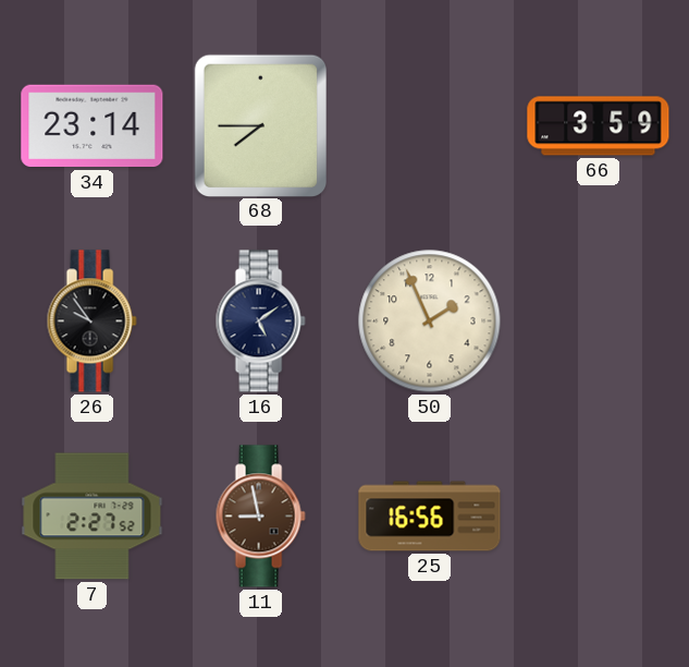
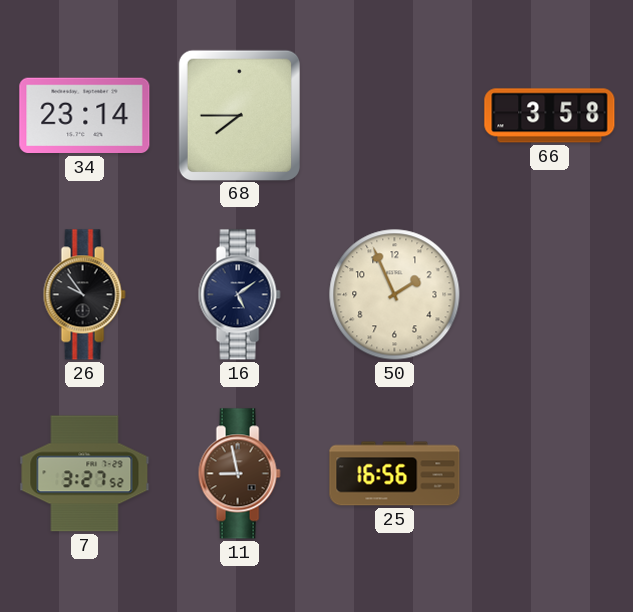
66: 3:59 -> 3:58 (550, 116)
7: 2:27 -> 3:27 (85, 474)
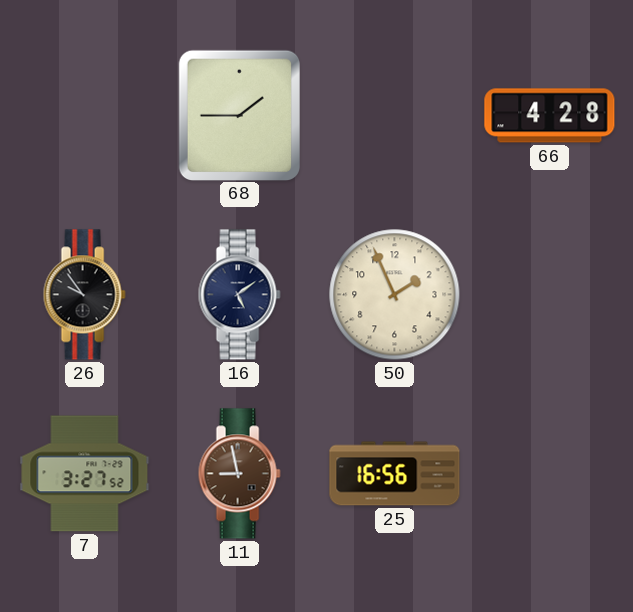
34: 23:14 -> none (85, 116)
68: 7:45 -> 1:45 (239, 115)
66: 3:58 -> 4:28 (550, 116)
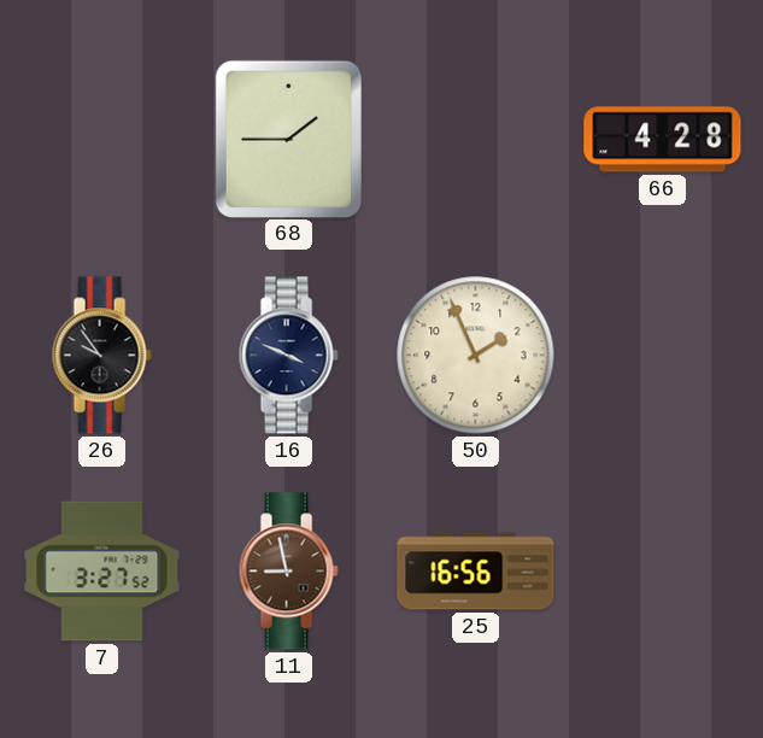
16: 5:09 -> 3:49 (288, 356)
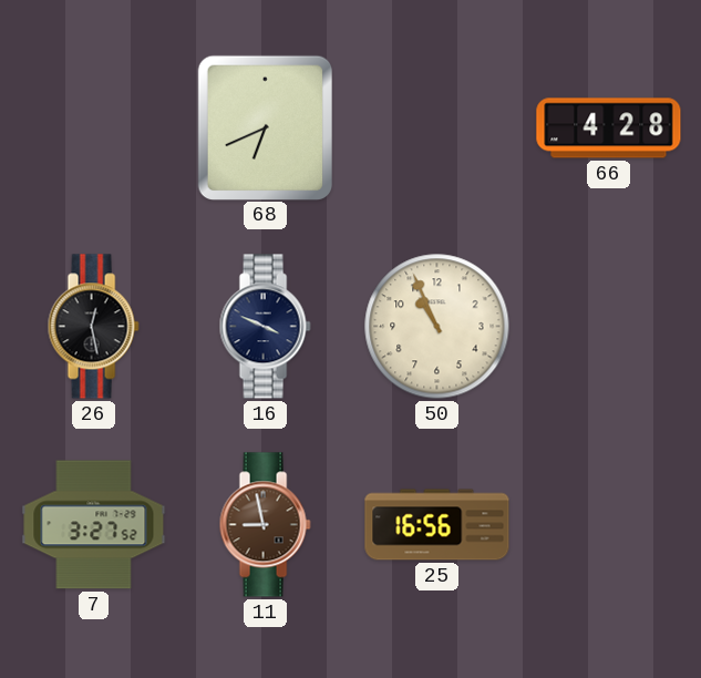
68: 1:45 -> 6:41 (265, 127)
26: 9:54 -> 12:28 (93, 327)
50: 1:56 -> 10:56 (437, 327)
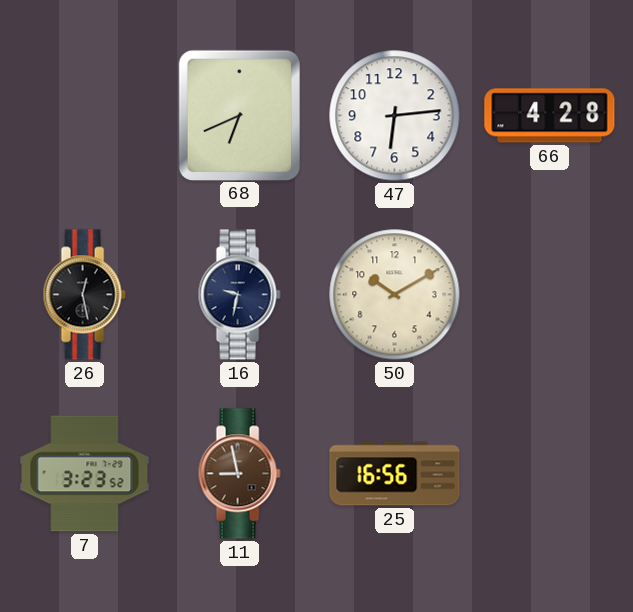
47: none -> 6:14 (395, 116)
16: 3:49 -> 9:32 (239, 295)
50: 10:56 -> 10:10 (395, 295)
7: 3:27 -> 3:23 (85, 474)
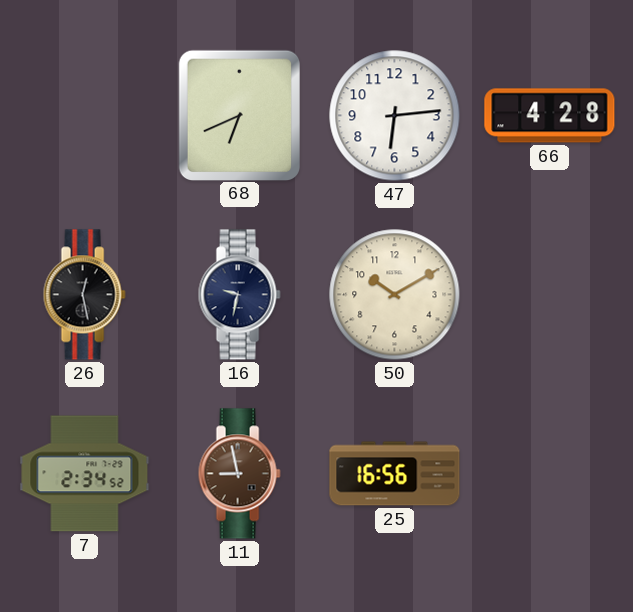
7: 3:23 -> 2:34 (85, 474)
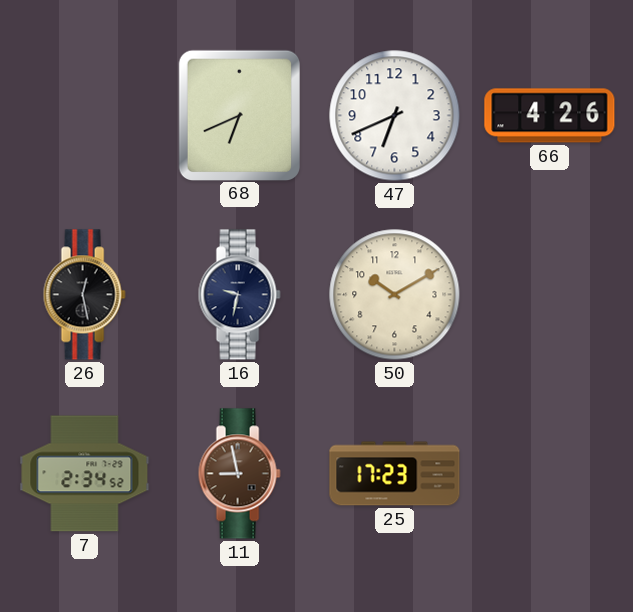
47: 6:14 -> 6:41 (395, 116)
66: 4:28 -> 4:26 (550, 116)
25: 16:56 -> 17:23 (395, 474)
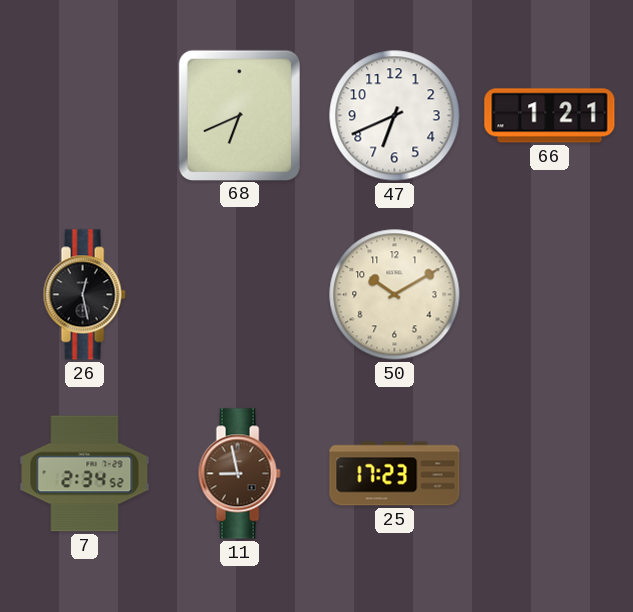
66: 4:26 -> 1:21 (550, 116)
16: 9:32 -> none (239, 295)
